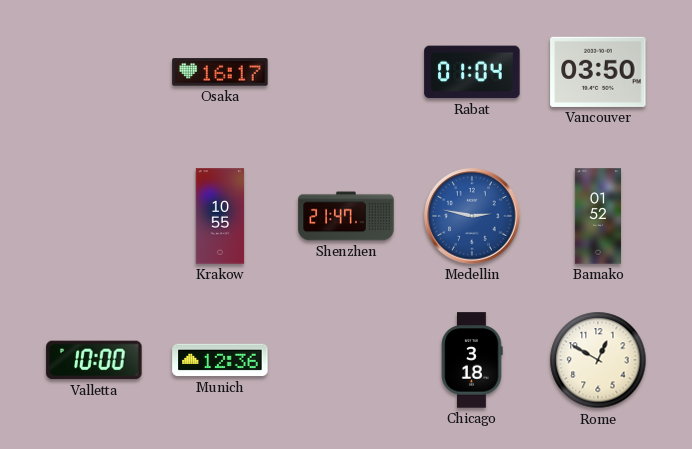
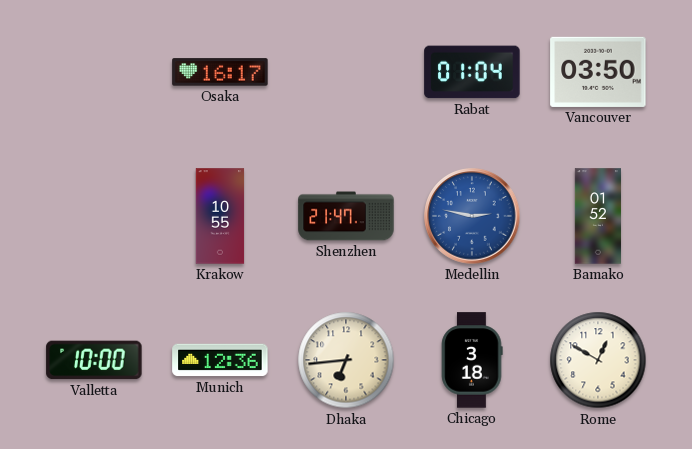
Dhaka: none -> 6:44 (346, 360)
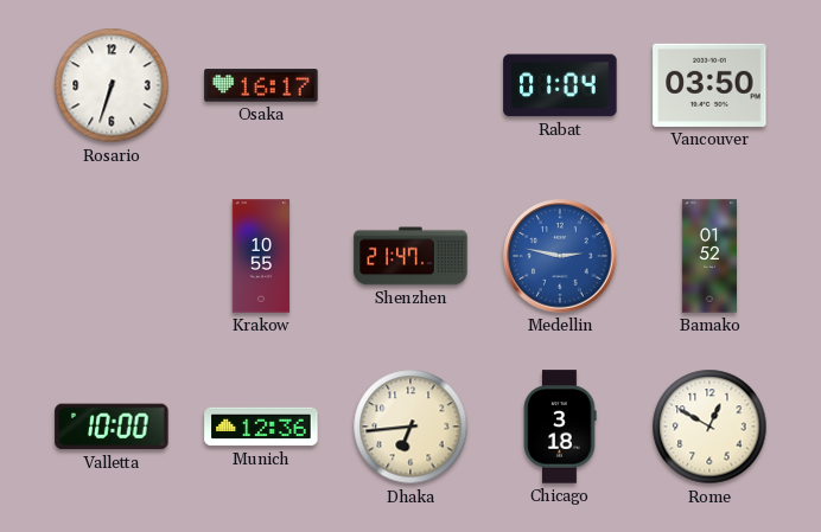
Rosario: none -> 6:33 (112, 85)
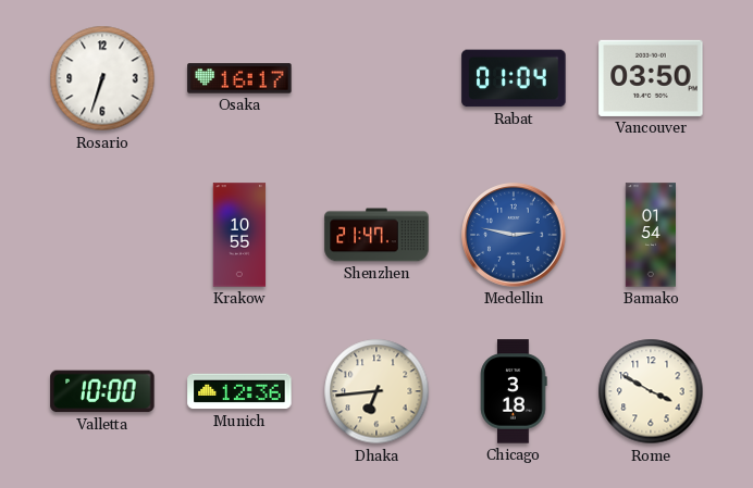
Bamako: 01:52 -> 01:54 (650, 235)
Rome: 12:50 -> 3:50 (651, 391)
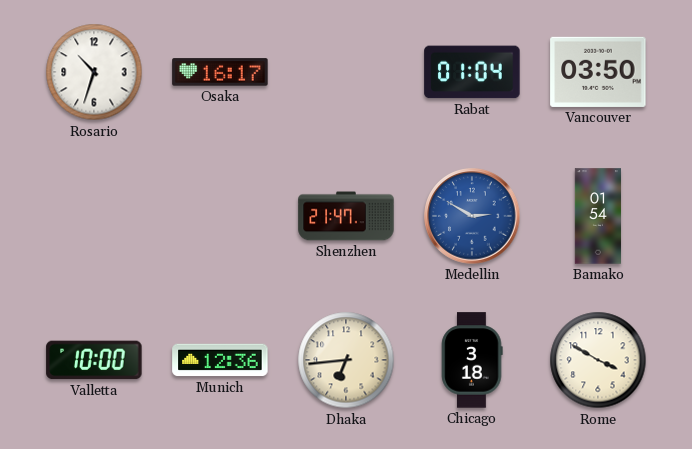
Rosario: 6:33 -> 10:33 (94, 72)
Krakow: 10:55 -> none (239, 235)
Medellin: 2:47 -> 2:50 (472, 216)
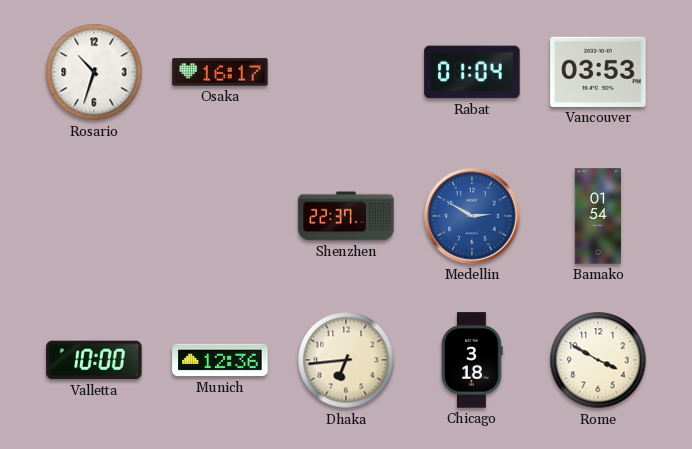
Vancouver: 03:50 -> 03:53 (598, 72)
Shenzhen: 21:47 -> 22:37 (346, 216)
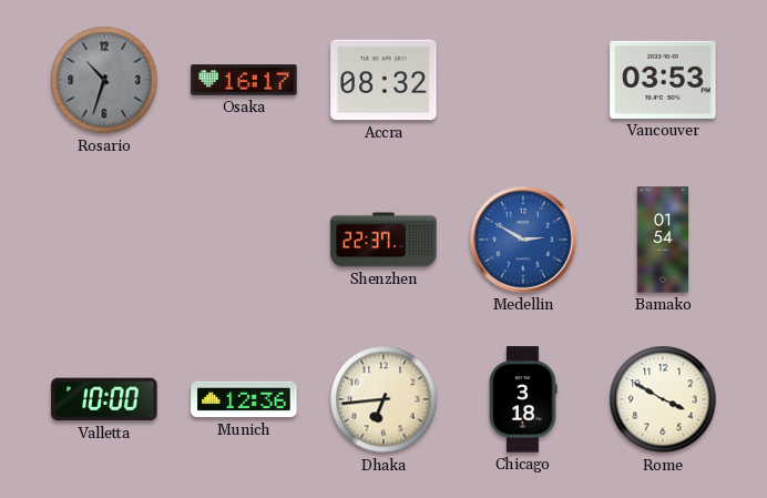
Rosario dial: white -> grey (104, 80)
Accra: none -> 08:32 (383, 80)
Rabat: 01:04 -> none (472, 72)
